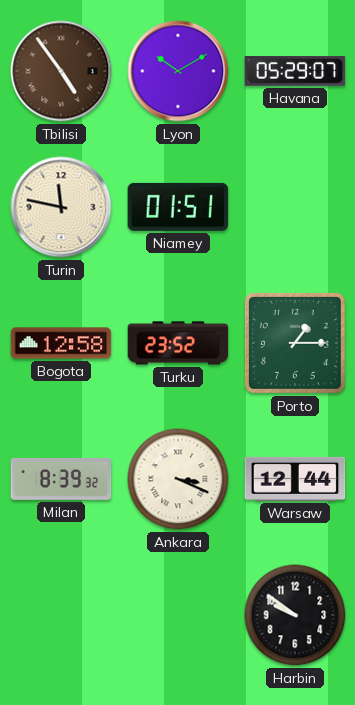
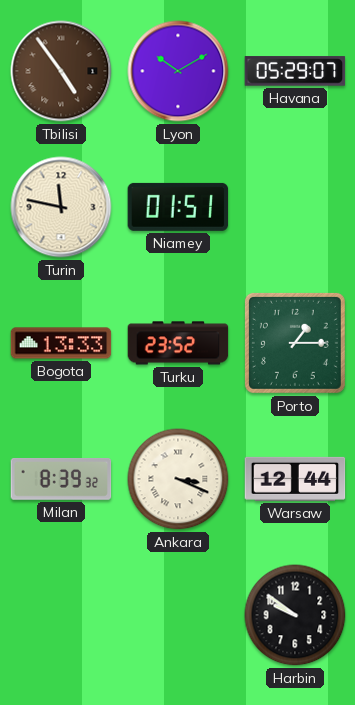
Bogota: 12:58 -> 13:33 (61, 343)
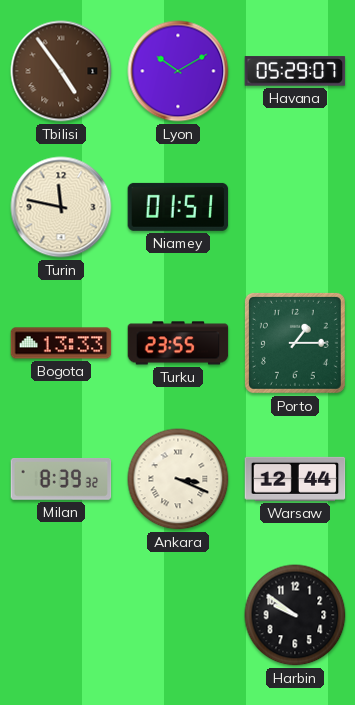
Turku: 23:52 -> 23:55 (178, 343)
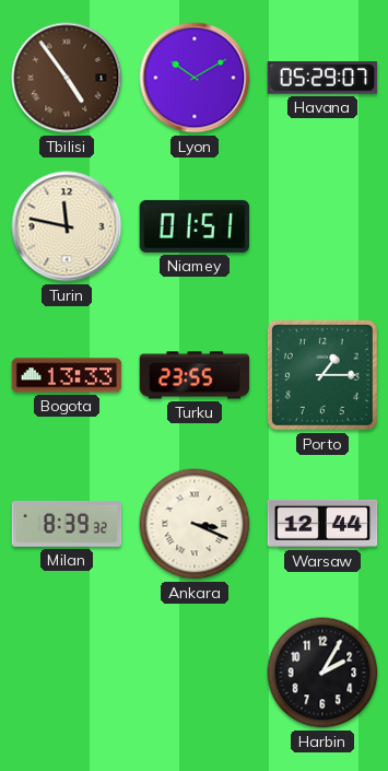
Harbin: 9:51 -> 2:05 (322, 673)
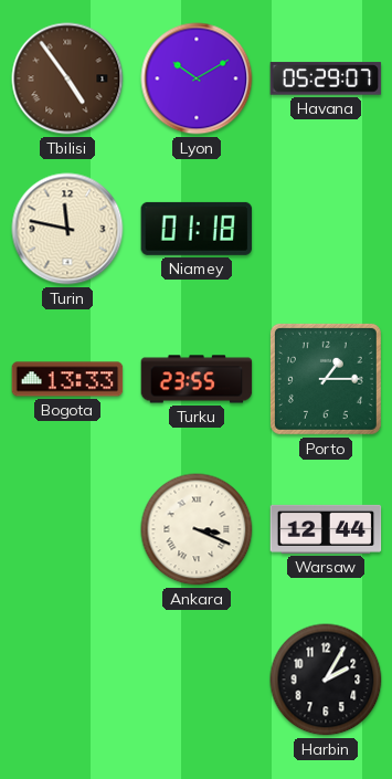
Niamey: 01:51 -> 01:18 (197, 229)
Milan: 8:39 -> none (67, 525)
